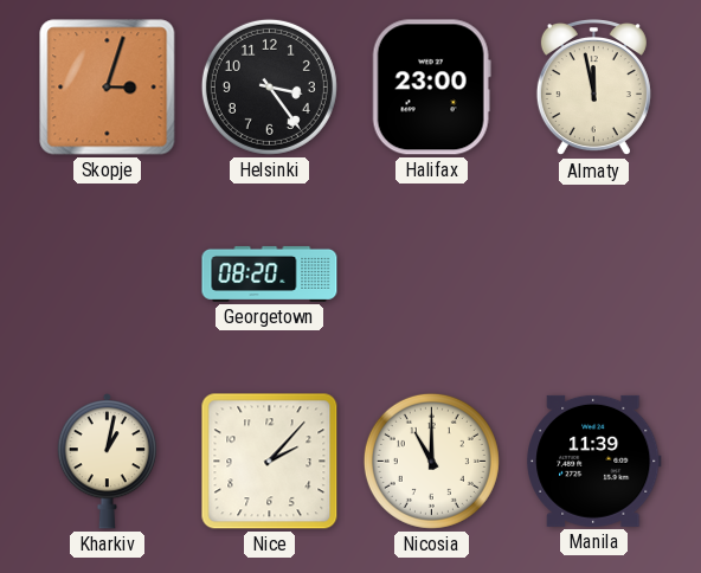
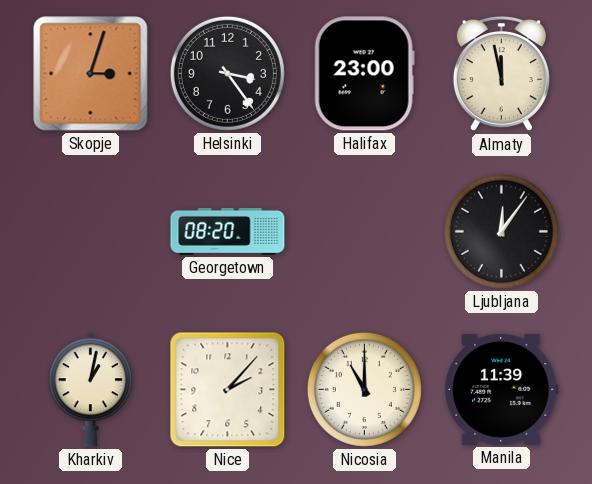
Ljubljana: none -> 12:06 (501, 231)
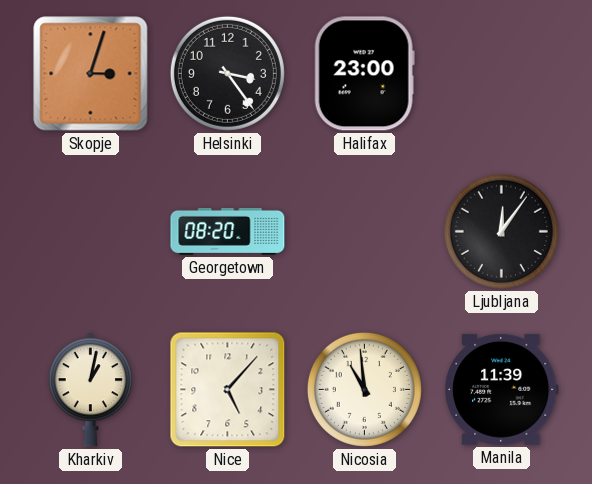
Almaty: 11:58 -> none (501, 75)
Nice: 2:07 -> 5:07 (228, 390)
Nicosia: 11:00 -> 10:59 (364, 389)
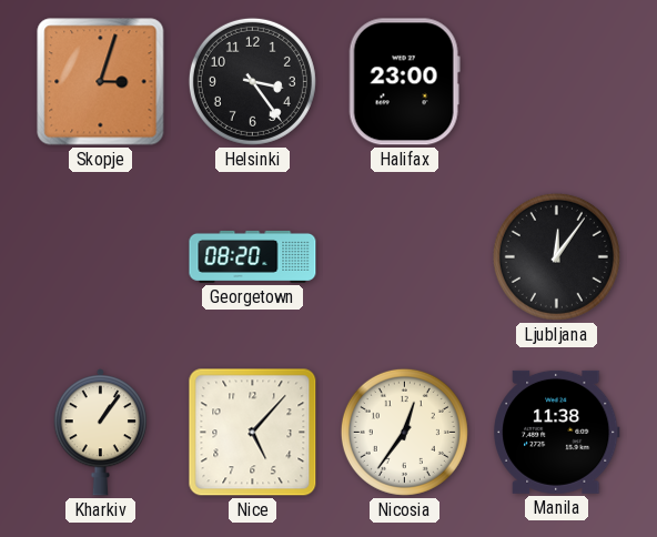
Kharkiv: 1:02 -> 1:06 (100, 433)
Nicosia: 10:59 -> 12:36 (404, 432)
Manila: 11:39 -> 11:38 (557, 432)
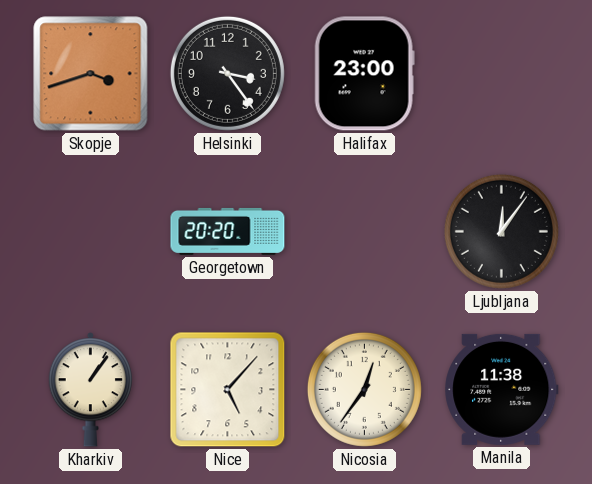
Skopje: 3:03 -> 3:42 (91, 74)
Georgetown: 08:20 -> 20:20 (228, 231)
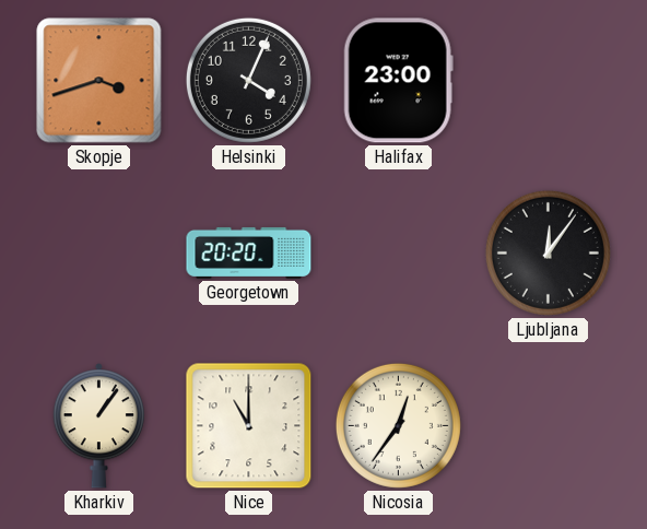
Helsinki: 3:24 -> 4:04 (248, 80)
Nice: 5:07 -> 11:00 (249, 426)
Manila: 11:38 -> none (502, 389)
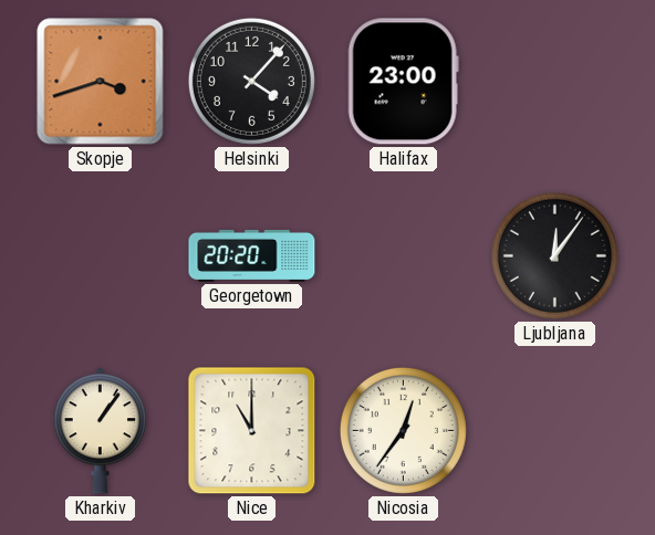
Helsinki: 4:04 -> 4:07 (251, 81)
